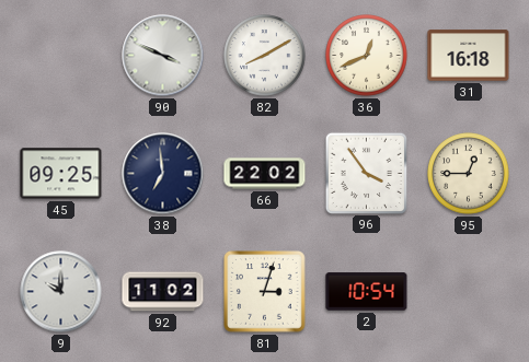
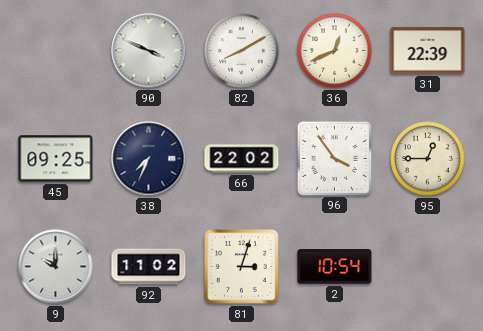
31: 16:18 -> 22:39 (428, 51)
38: 6:59 -> 7:34 (149, 159)
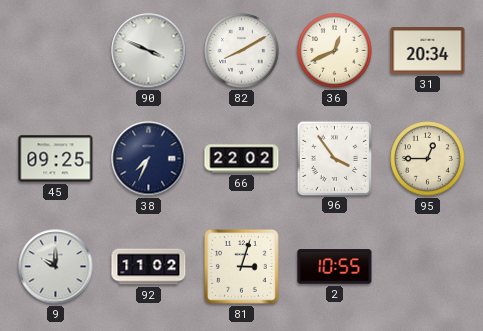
31: 22:39 -> 20:34 (428, 51)
2: 10:54 -> 10:55 (335, 267)
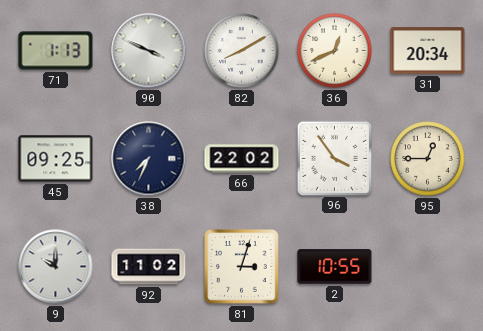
71: none -> 1:13 (56, 51)
